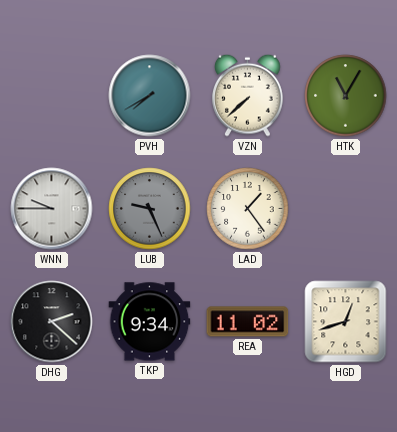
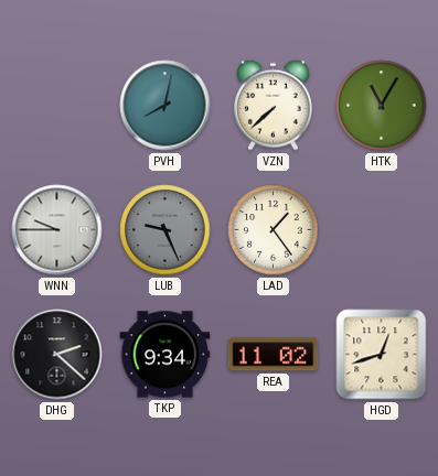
PVH: 7:40 -> 8:02 (165, 106)
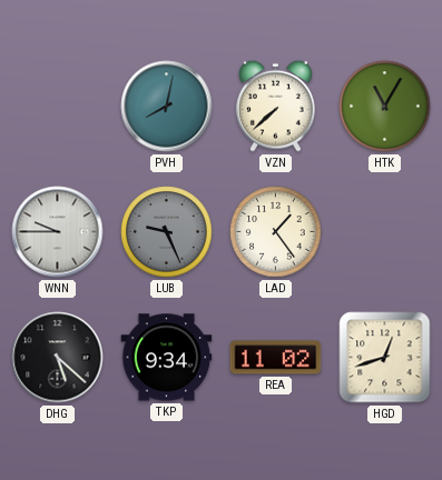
DHG: 2:22 -> 5:22 (58, 358)
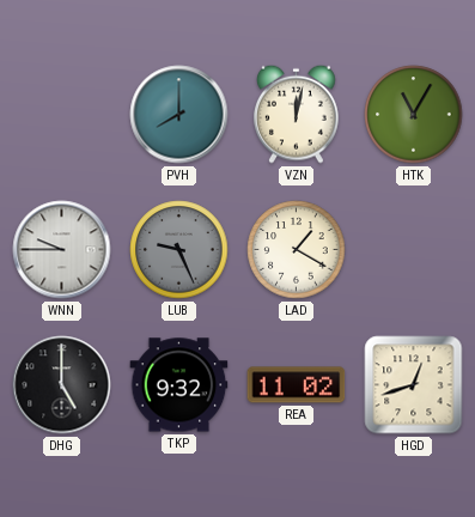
PVH: 8:02 -> 8:00 (179, 115)
VZN: 7:38 -> 12:02 (297, 114)
LAD: 1:24 -> 1:20 (297, 250)
DHG: 5:22 -> 5:00 (62, 385)
TKP: 9:34 -> 9:32 (179, 385)
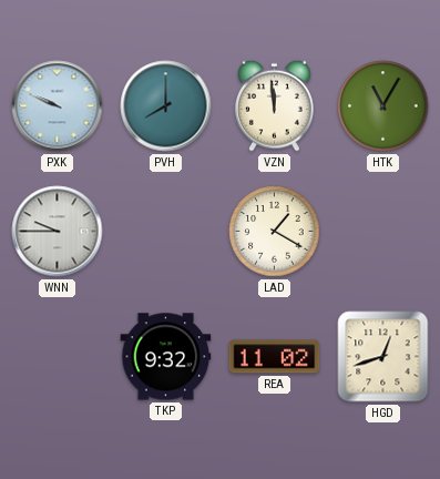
PXK: none -> 9:49 (58, 106)
VZN: 12:02 -> 11:59 (275, 105)
LUB: 9:26 -> none (179, 250)
DHG: 5:00 -> none (62, 385)
